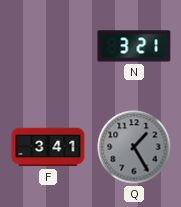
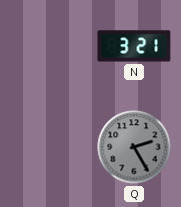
F: 3:41 -> none (48, 147)
Q: 1:25 -> 2:25 (134, 147)
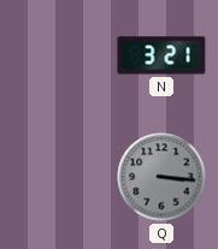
Q: 2:25 -> 3:16 (161, 177)
